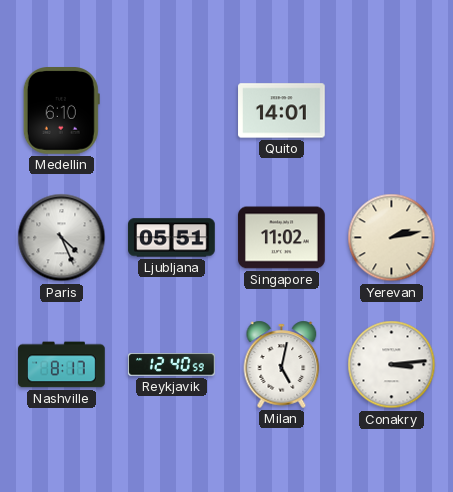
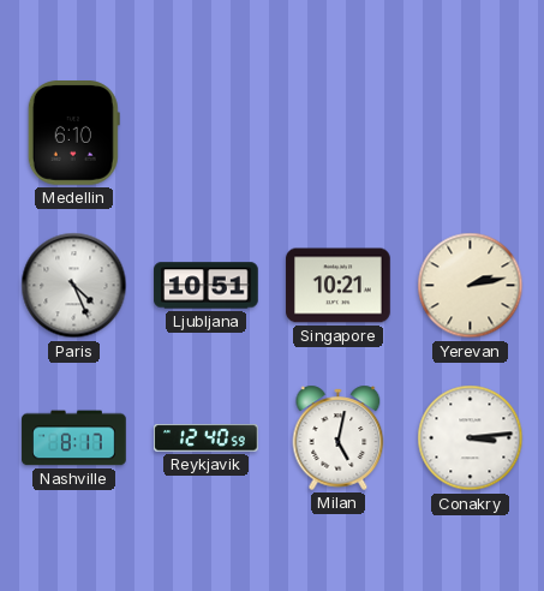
Quito: 14:01 -> none (282, 111)
Ljubljana: 05:51 -> 10:51 (207, 286)
Singapore: 11:02 -> 10:21 (339, 286)
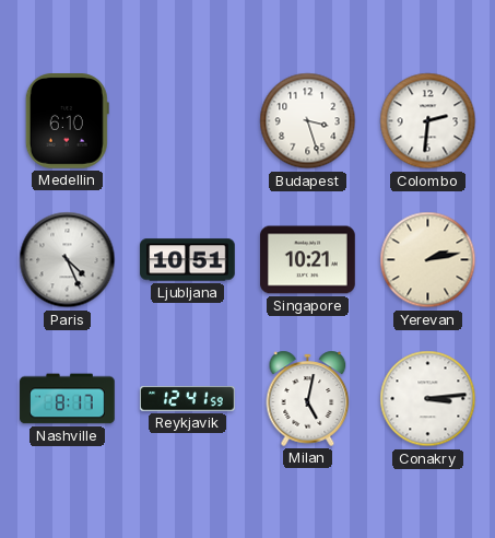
Budapest: none -> 3:27 (308, 121)
Colombo: none -> 2:31 (428, 121)
Reykjavik: 12:40 -> 12:41 (188, 399)
